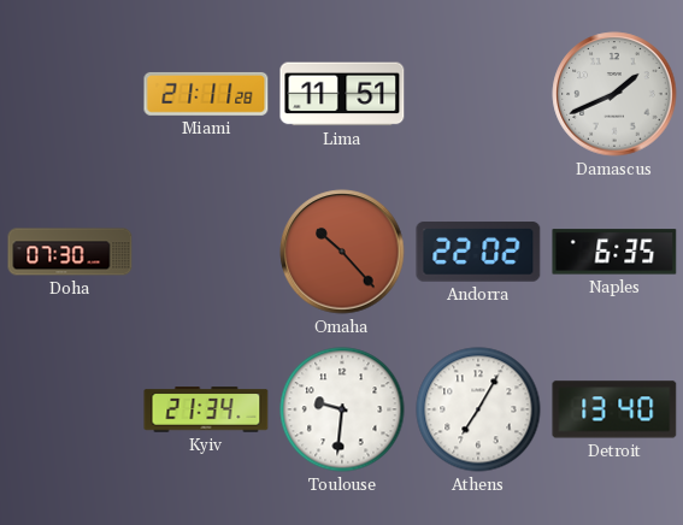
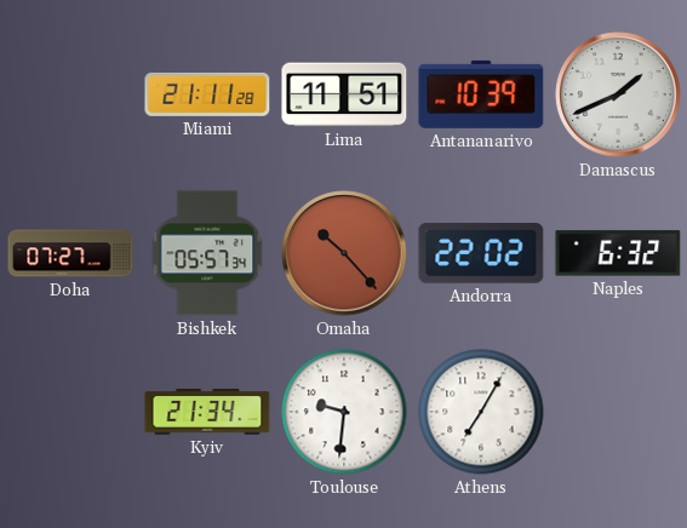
Antananarivo: none -> 10:39 (481, 94)
Doha: 07:30 -> 07:27 (70, 253)
Bishkek: none -> 05:57 (207, 253)
Naples: 6:35 -> 6:32 (618, 253)
Detroit: 13:40 -> none (614, 409)
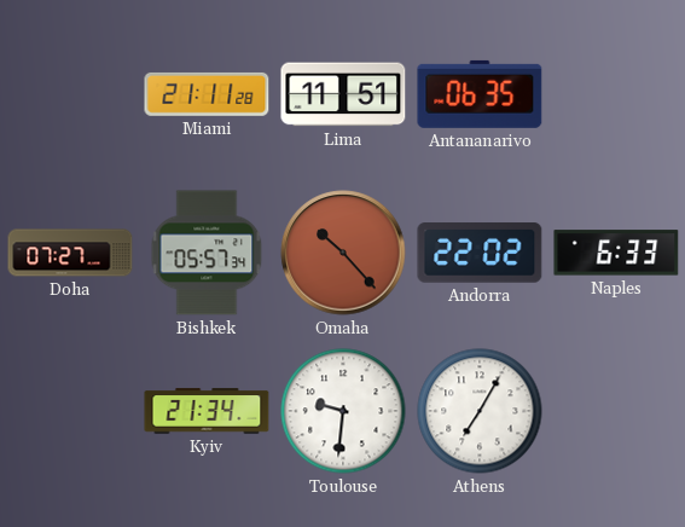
Antananarivo: 10:39 -> 06:35 (480, 94)
Damascus: 1:41 -> none (618, 94)
Naples: 6:32 -> 6:33 (616, 253)
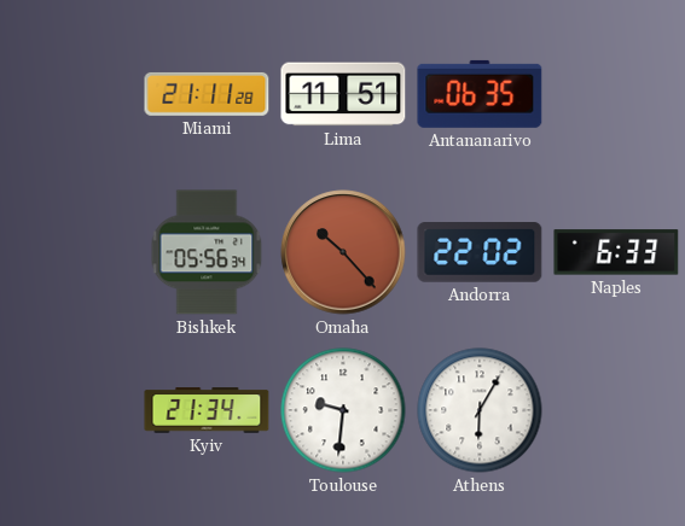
Doha: 07:27 -> none (70, 253)
Bishkek: 05:57 -> 05:56 (207, 252)
Athens: 7:05 -> 6:05 (480, 410)
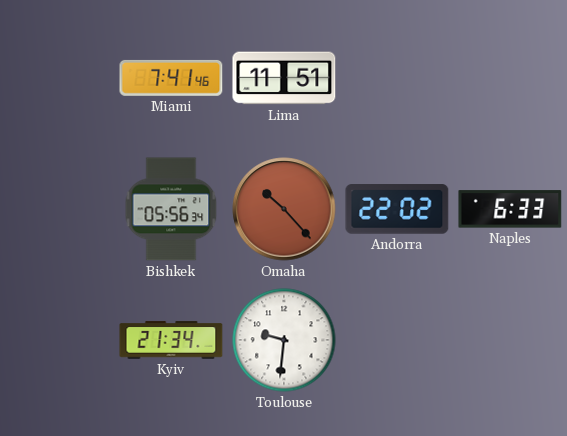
Miami: 21:11 -> 7:41 (171, 78)
Antananarivo: 06:35 -> none (480, 94)
Athens: 6:05 -> none (480, 410)
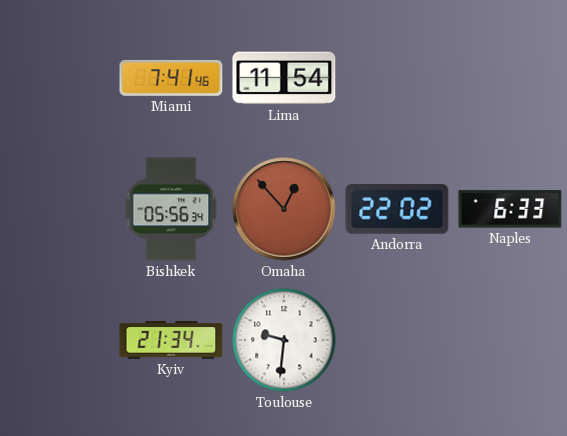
Lima: 11:51 -> 11:54 (284, 78)
Omaha: 10:23 -> 12:53 (284, 209)
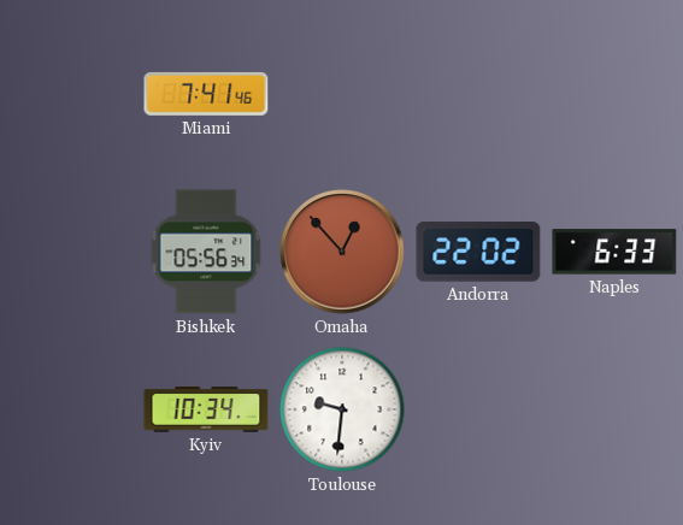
Lima: 11:54 -> none (284, 78)
Kyiv: 21:34 -> 10:34 (206, 409)
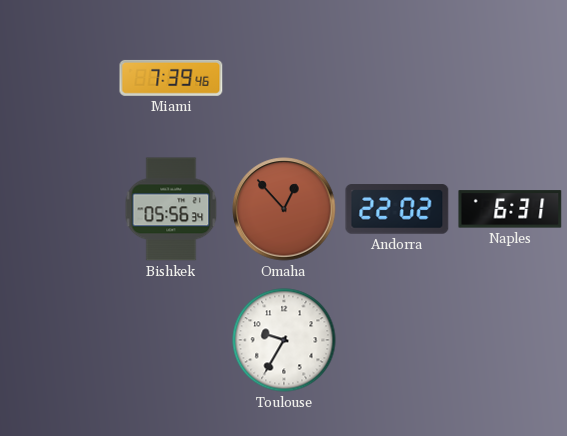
Miami: 7:41 -> 7:39 (171, 78)
Naples: 6:33 -> 6:31 (510, 209)
Kyiv: 10:34 -> none (206, 409)
Toulouse: 9:31 -> 9:35 (284, 340)
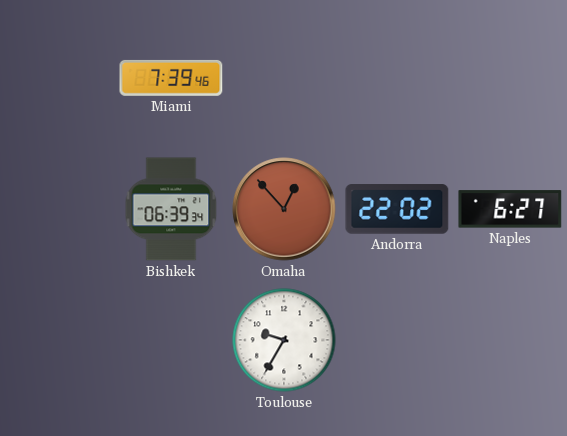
Bishkek: 05:56 -> 06:39 (171, 209)
Naples: 6:31 -> 6:27 (510, 209)
